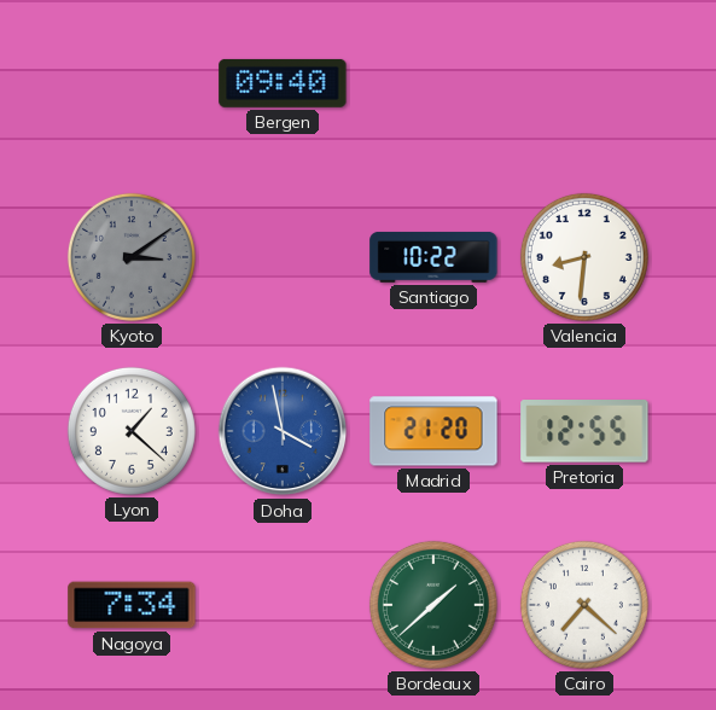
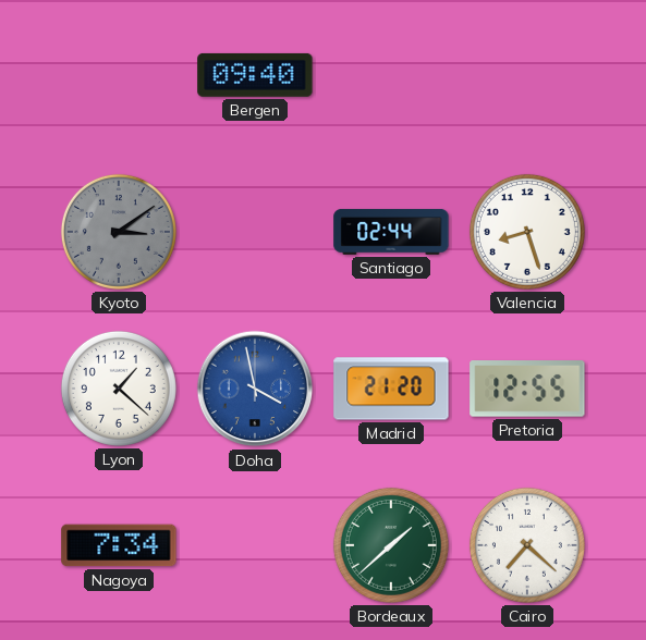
Santiago: 10:22 -> 02:44 (391, 232)
Valencia: 8:31 -> 8:27 (527, 232)
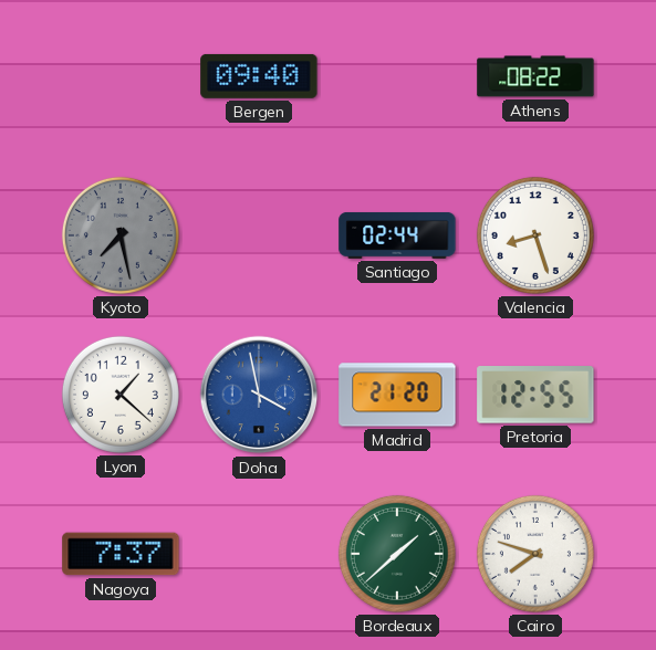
Athens: none -> 08:22 (535, 76)
Kyoto: 3:09 -> 7:28 (121, 235)
Nagoya: 7:34 -> 7:37 (121, 554)
Cairo: 7:22 -> 7:48 (535, 554)
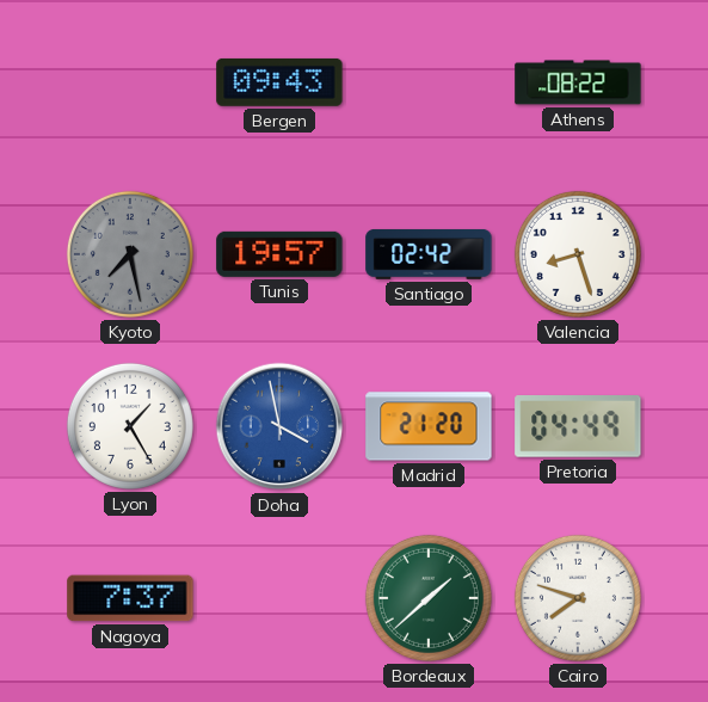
Bergen: 09:40 -> 09:43 (279, 82)
Tunis: none -> 19:57 (279, 254)
Santiago: 02:44 -> 02:42 (429, 254)
Lyon: 1:22 -> 1:25 (130, 426)
Pretoria: 12:55 -> 04:49 (578, 426)
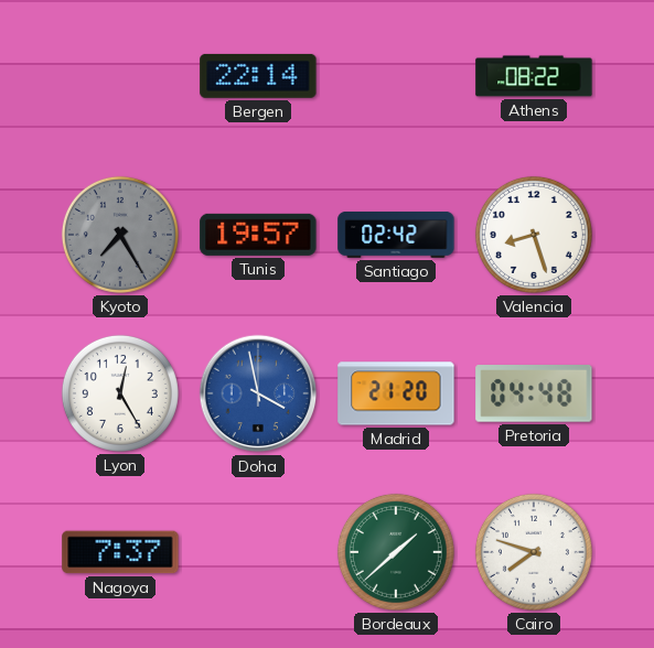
Bergen: 09:43 -> 22:14 (258, 76)
Kyoto: 7:28 -> 7:25 (120, 235)
Lyon: 1:25 -> 12:25 (120, 393)
Pretoria: 04:49 -> 04:48 (534, 393)
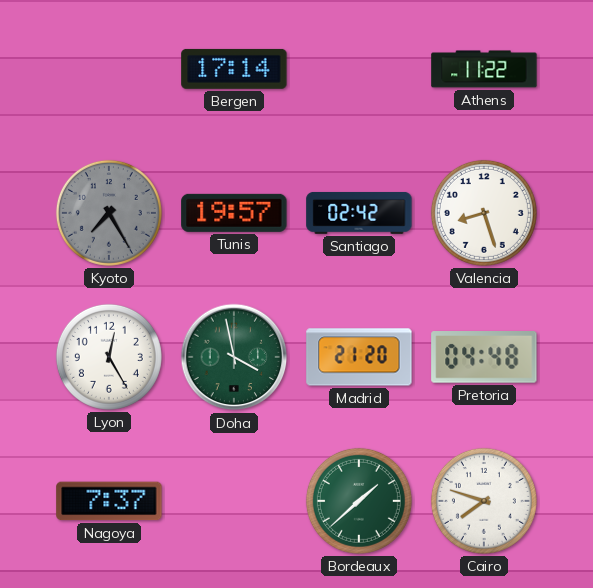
Bergen: 22:14 -> 17:14 (234, 69)
Athens: 08:22 -> 11:22 (484, 69)
Doha dial: blue -> green (234, 357)
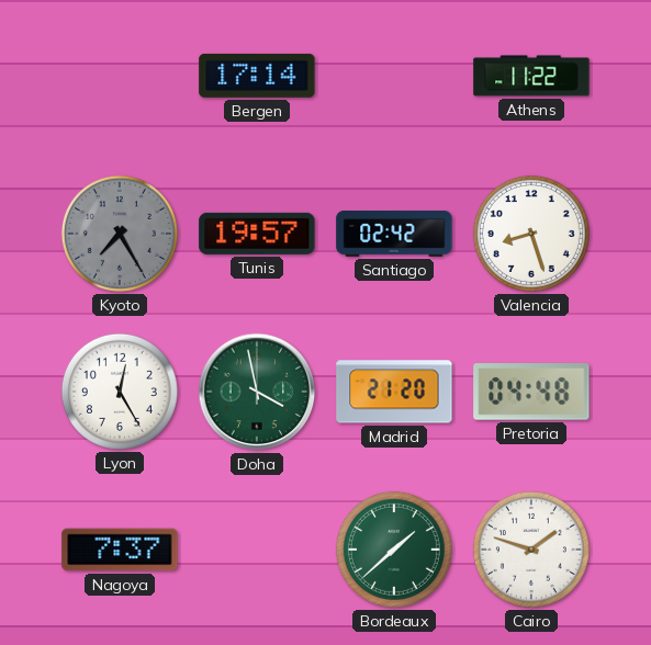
Cairo: 7:48 -> 1:48 (531, 550)
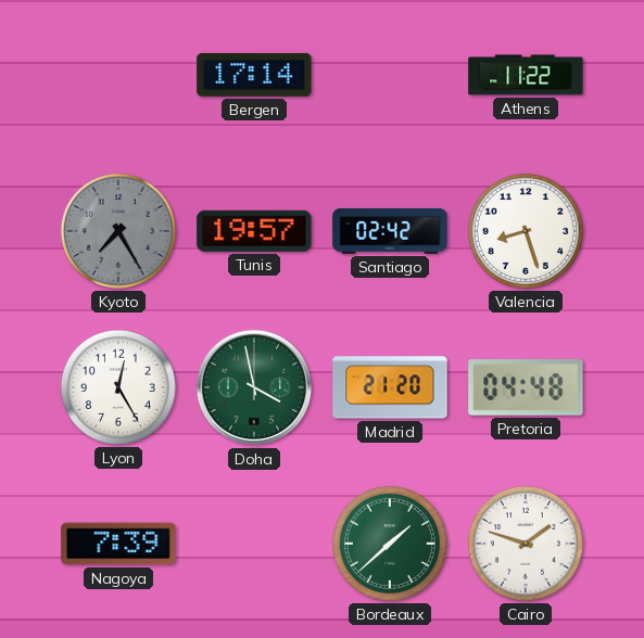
Nagoya: 7:37 -> 7:39 (118, 544)
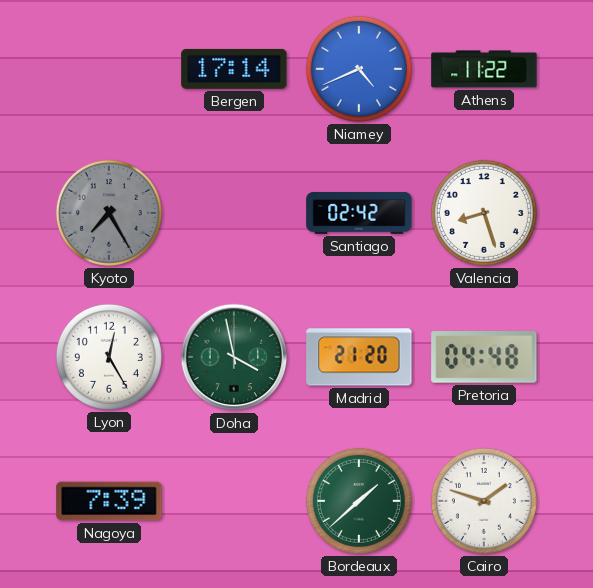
Niamey: none -> 4:41 (359, 69)
Tunis: 19:57 -> none (254, 231)
